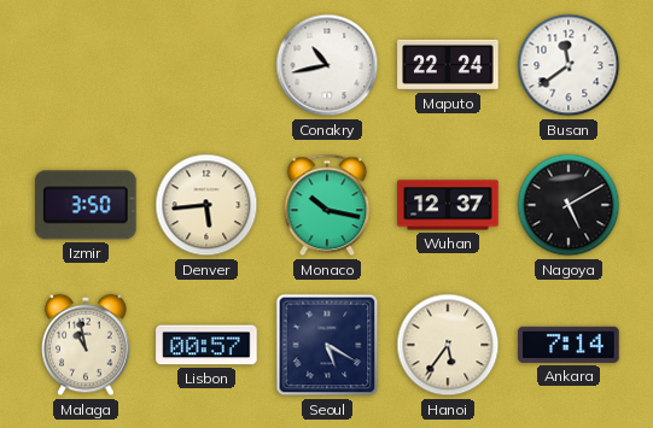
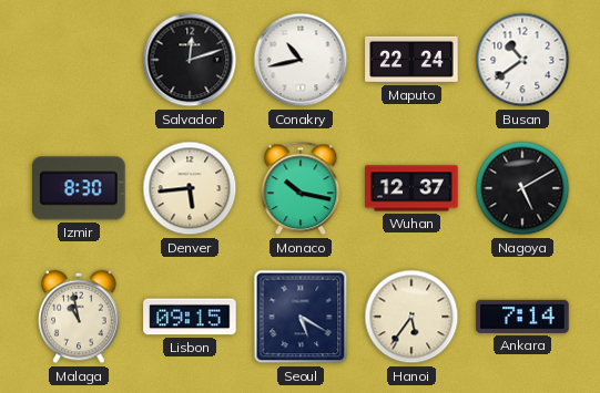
Salvador: none -> 12:12 (190, 60)
Busan: 11:39 -> 10:39 (522, 60)
Izmir: 3:50 -> 8:30 (80, 188)
Lisbon: 00:57 -> 09:15 (190, 317)
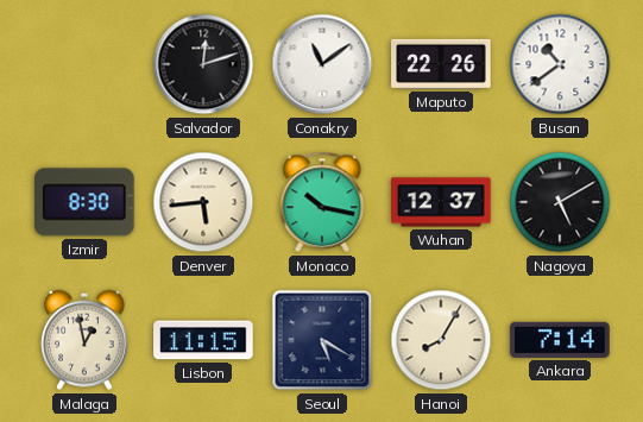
Conakry: 10:43 -> 11:09 (322, 64)
Maputo: 22:24 -> 22:26 (441, 64)
Malaga: 10:58 -> 12:58 (84, 340)
Lisbon: 09:15 -> 11:15 (203, 340)
Hanoi: 5:36 -> 8:05 (441, 340)
